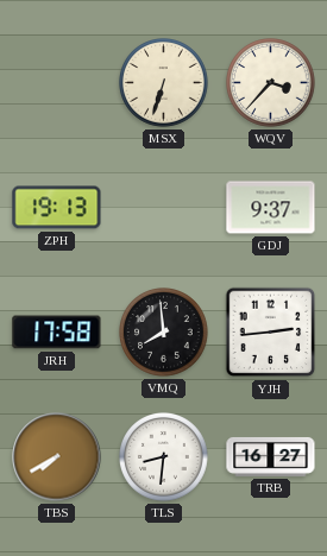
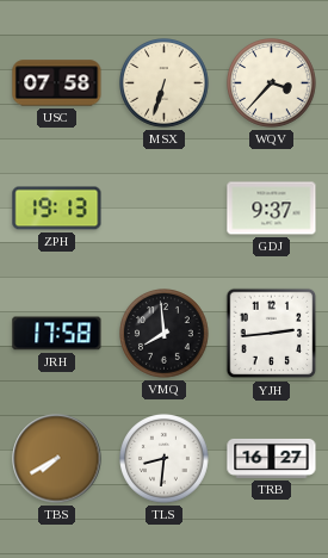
USC: none -> 07:58 (57, 83)
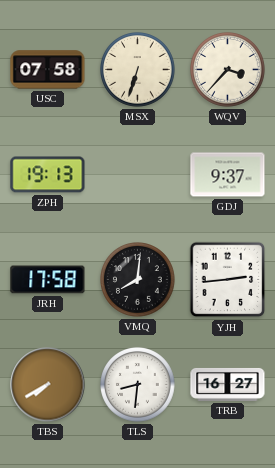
VMQ: 7:59 -> 8:01 (138, 280)
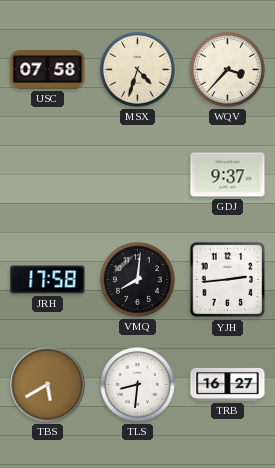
MSX: 6:33 -> 4:33 (138, 70)
ZPH: 19:13 -> none (48, 175)
TBS: 7:40 -> 5:40 (48, 385)
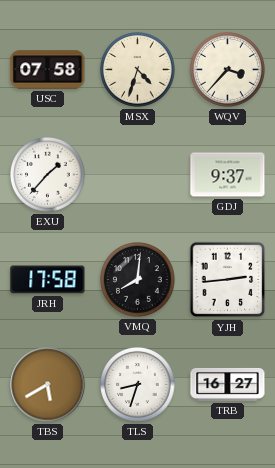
EXU: none -> 1:37 (48, 175)
TLS: 8:31 -> 8:33 (138, 385)
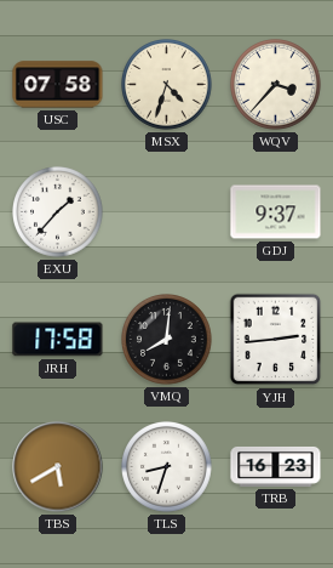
TRB: 16:27 -> 16:23 (276, 466)
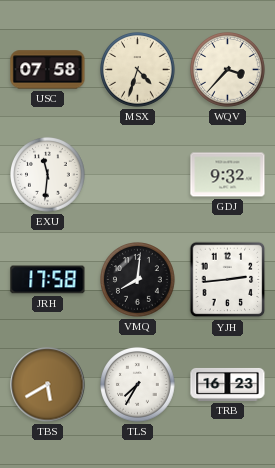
EXU: 1:37 -> 11:31 (48, 175)
GDJ: 9:37 -> 9:32 (228, 175)
TLS: 8:33 -> 7:35 (138, 385)
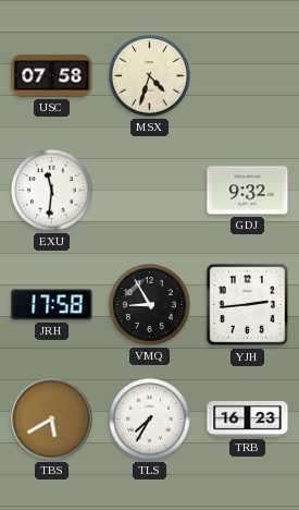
WQV: 3:37 -> none (228, 70)
VMQ: 8:01 -> 8:55 (150, 305)
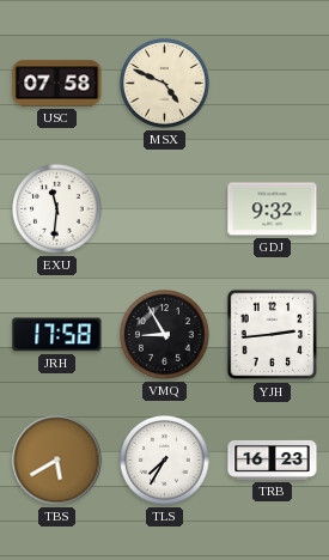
MSX: 4:33 -> 4:49 (165, 84)
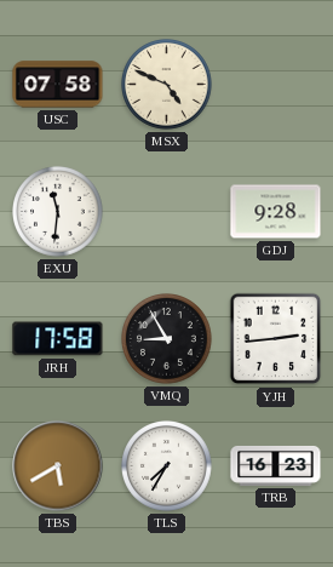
GDJ: 9:32 -> 9:28 (276, 212)
